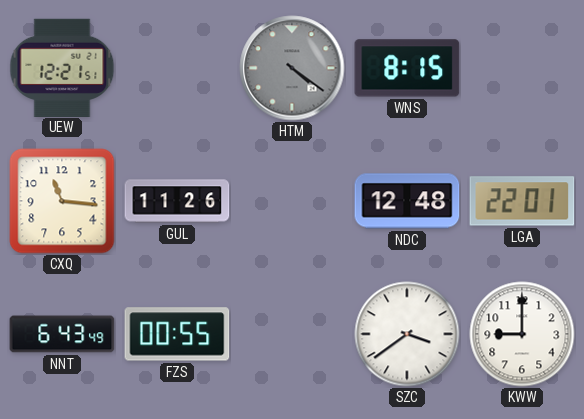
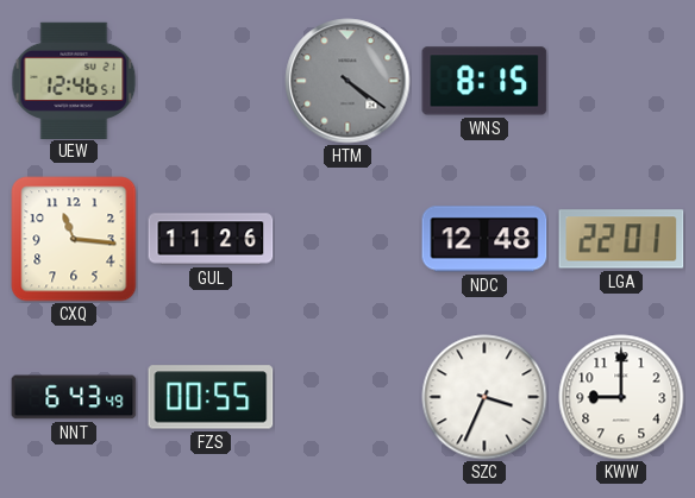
UEW: 12:21 -> 12:46 (74, 80)
SZC: 3:39 -> 3:34 (484, 397)
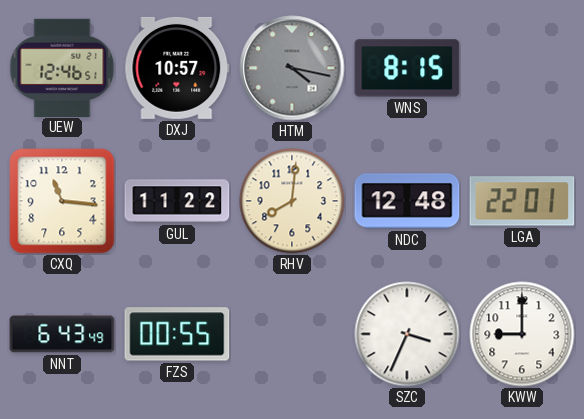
DXJ: none -> 10:57 (177, 68)
HTM: 4:21 -> 4:17 (292, 68)
GUL: 11:26 -> 11:22 (177, 201)
RHV: none -> 8:01 (292, 201)
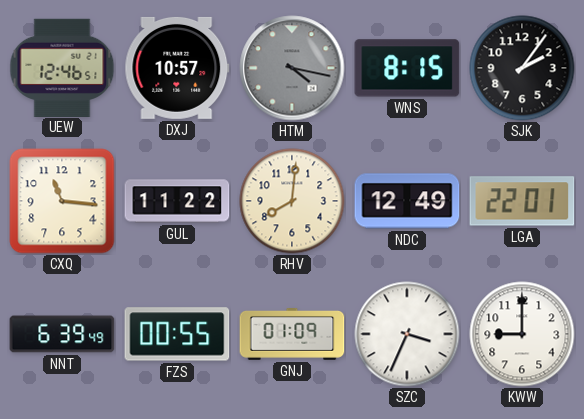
SJK: none -> 2:06 (522, 68)
NDC: 12:48 -> 12:49 (407, 201)
NNT: 6:43 -> 6:39 (62, 334)
GNJ: none -> 01:09 (292, 335)
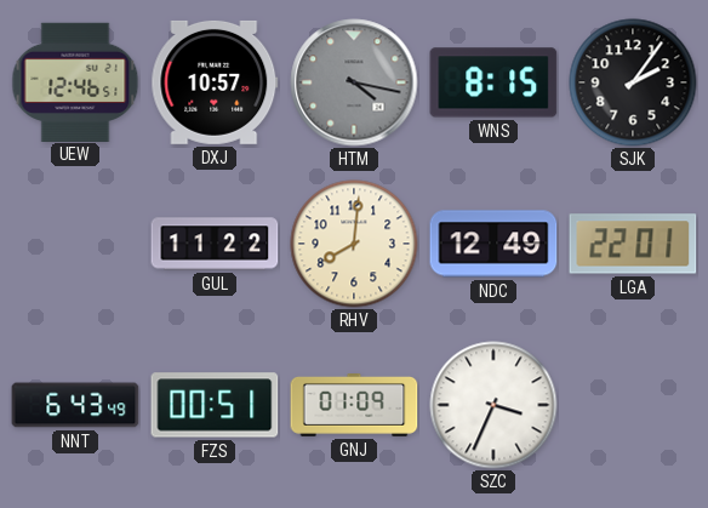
CXQ: 11:16 -> none (62, 201)
NNT: 6:39 -> 6:43 (75, 405)
FZS: 00:55 -> 00:51 (215, 405)
KWW: 9:00 -> none (522, 334)
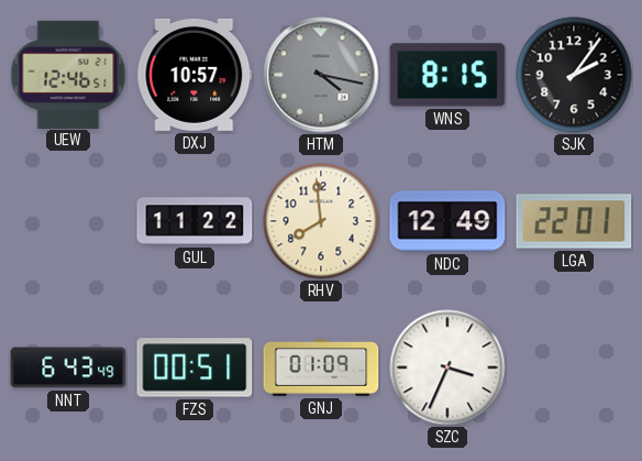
RHV: 8:01 -> 7:59 (321, 221)
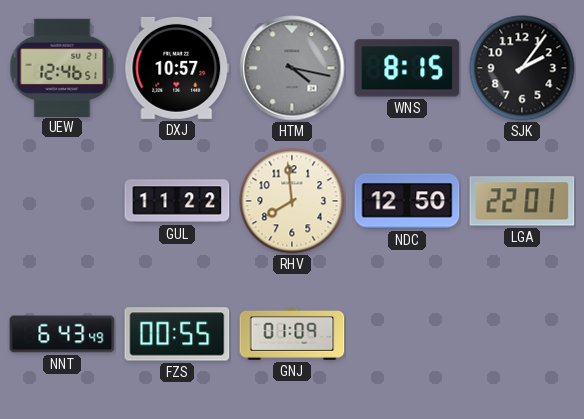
NDC: 12:49 -> 12:50 (407, 201)
FZS: 00:51 -> 00:55 (177, 334)
SZC: 3:34 -> none (447, 367)
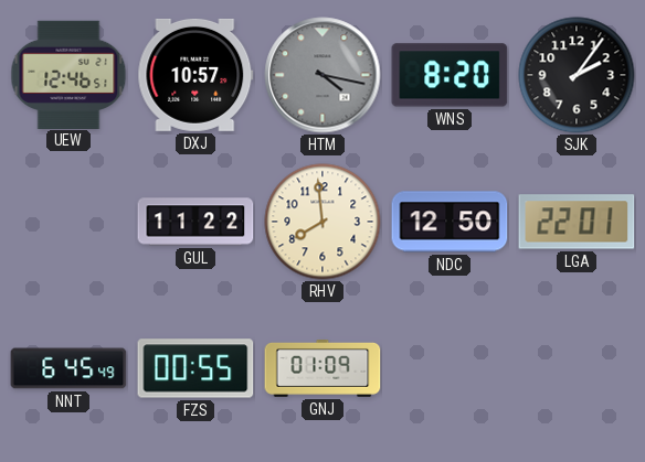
WNS: 8:15 -> 8:20 (450, 75)
NNT: 6:43 -> 6:45 (68, 368)
